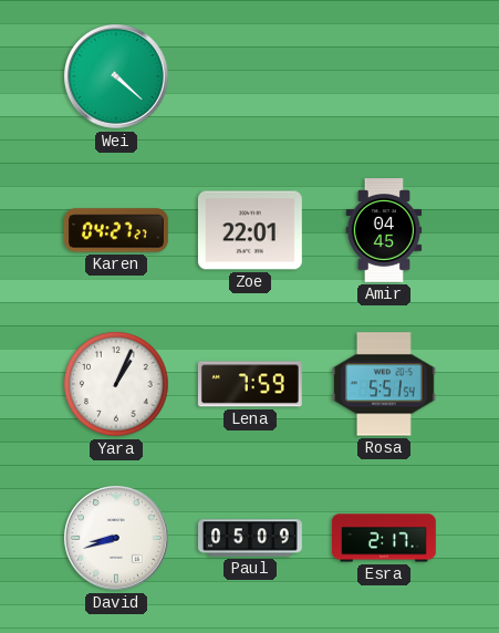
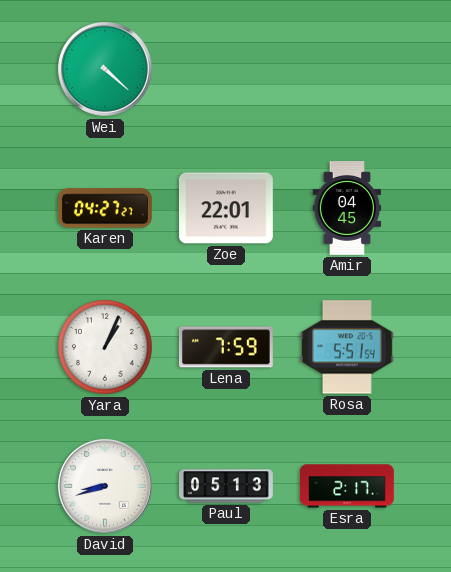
Paul: 05:09 -> 05:13 (227, 486)
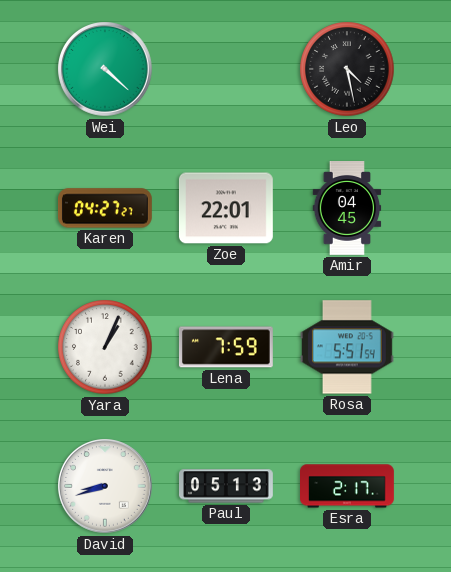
Leo: none -> 4:28 (347, 69)
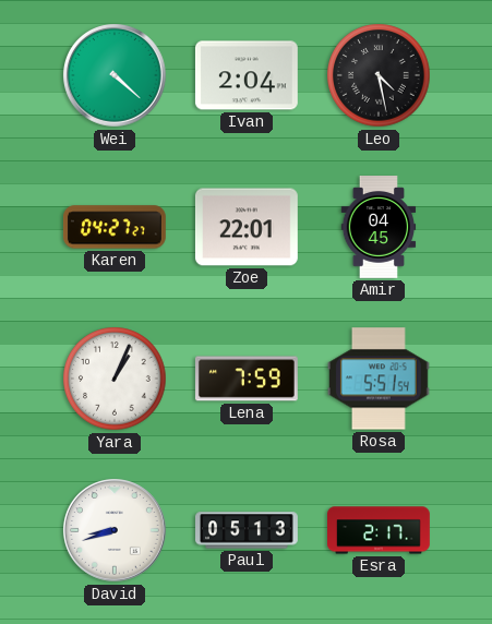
Ivan: none -> 2:04 (247, 75)
